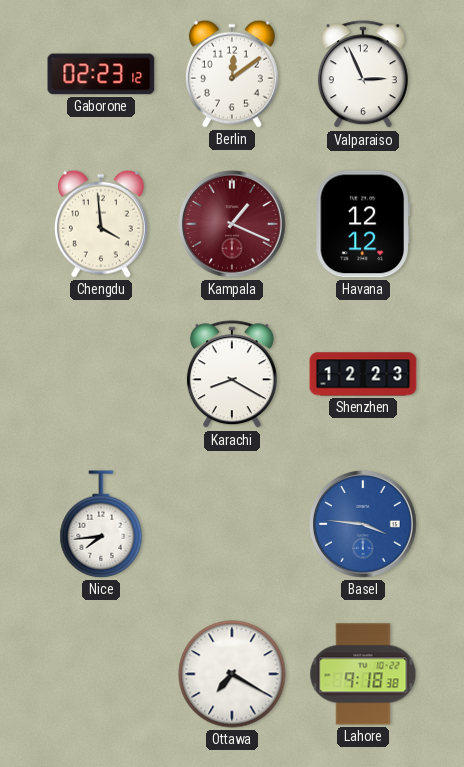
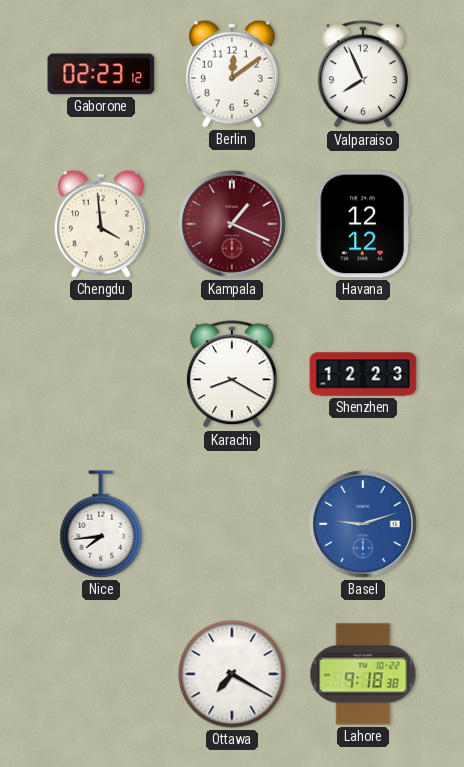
Valparaiso: 2:56 -> 7:56 (363, 75)
Basel: 3:46 -> 9:12 (364, 525)
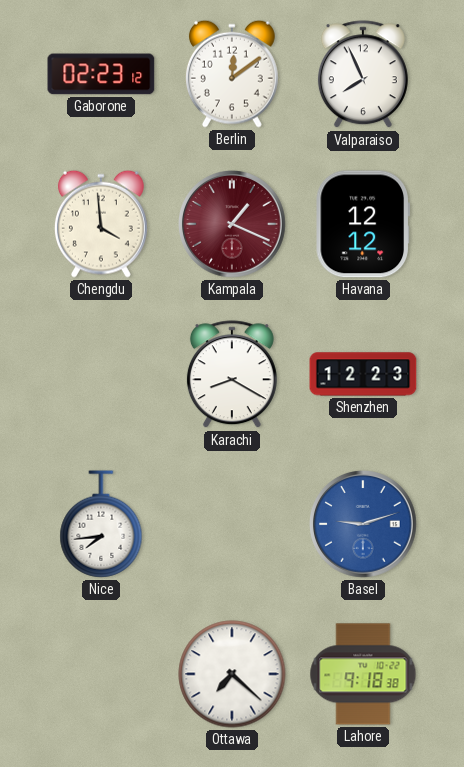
Ottawa: 7:20 -> 7:22 (232, 674)
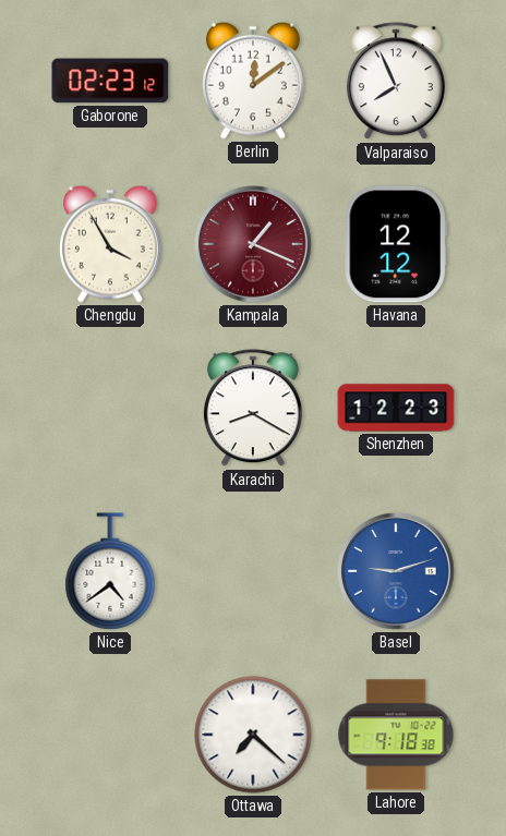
Chengdu: 3:59 -> 3:55 (110, 244)
Nice: 7:44 -> 4:39 (110, 571)
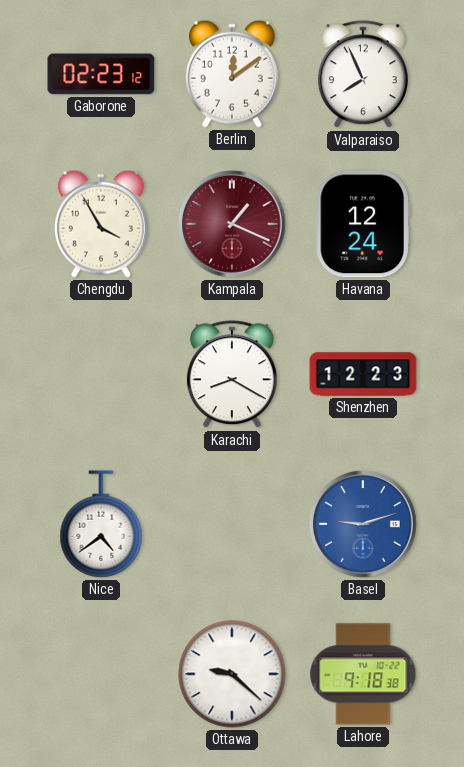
Havana: 12:12 -> 12:24 (363, 224)
Ottawa: 7:22 -> 9:22 (232, 674)
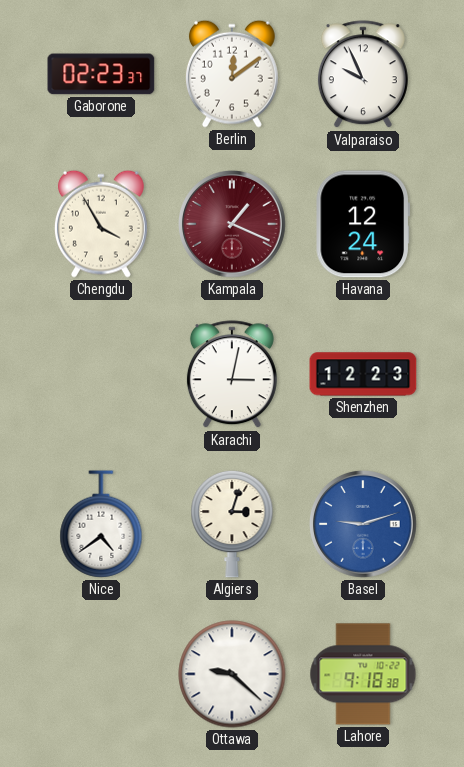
Gaborone: 02:23:12 -> 02:23:37 (101, 74)
Valparaiso: 7:56 -> 9:56 (363, 75)
Karachi: 8:20 -> 3:02 (232, 375)
Algiers: none -> 3:03 (232, 524)
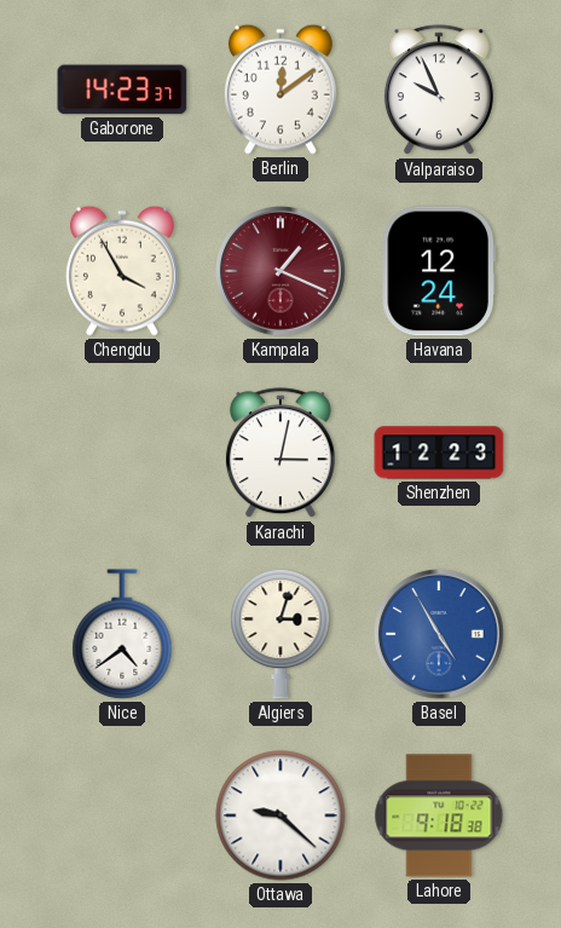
Gaborone: 02:23 -> 14:23 (122, 90)
Basel: 9:12 -> 4:55 (440, 635)
